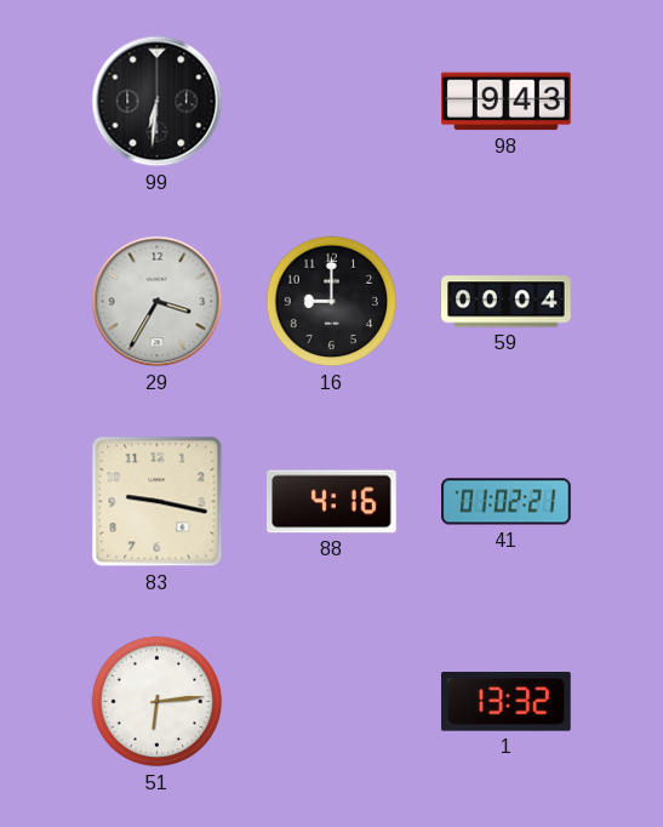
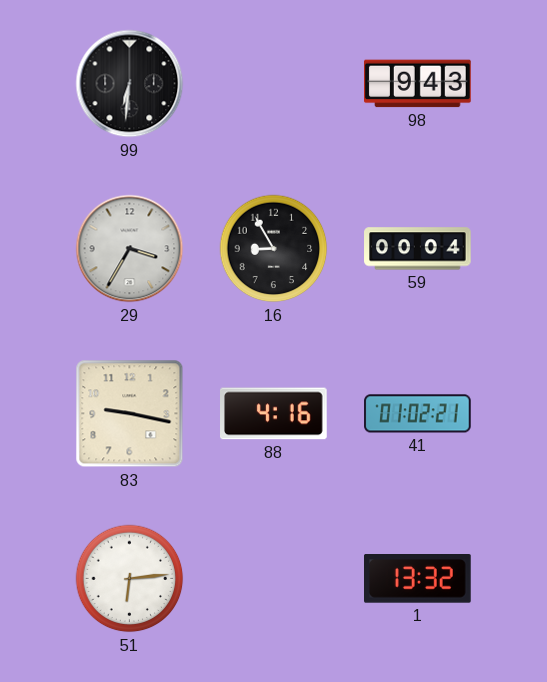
16: 9:00 -> 8:55 (274, 249)
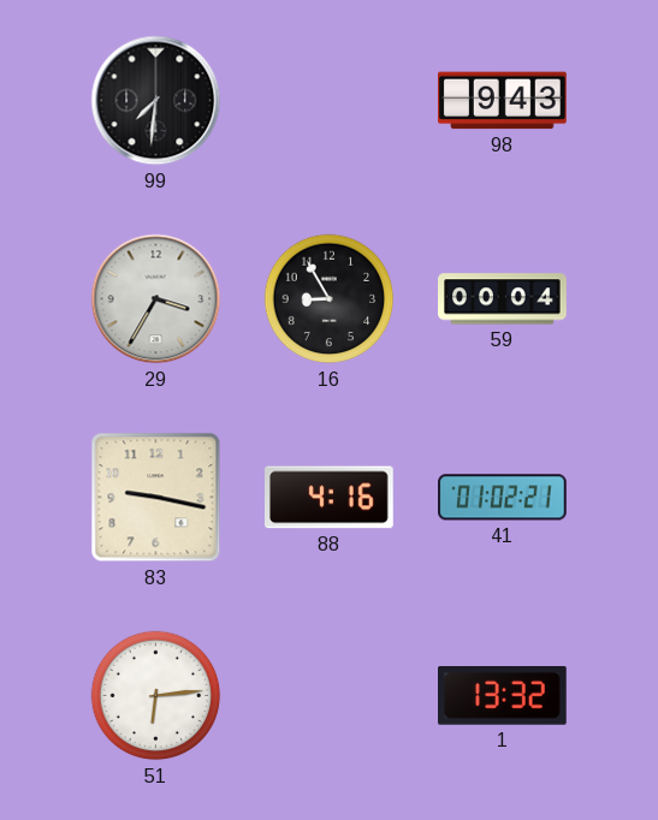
99: 6:31 -> 7:31 (156, 101)
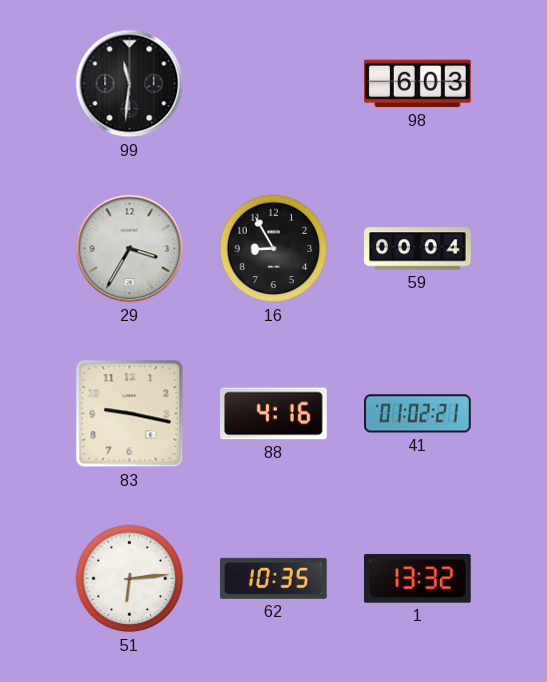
99: 7:31 -> 11:31 (130, 84)
98: 9:43 -> 6:03 (418, 84)
62: none -> 10:35 (274, 578)
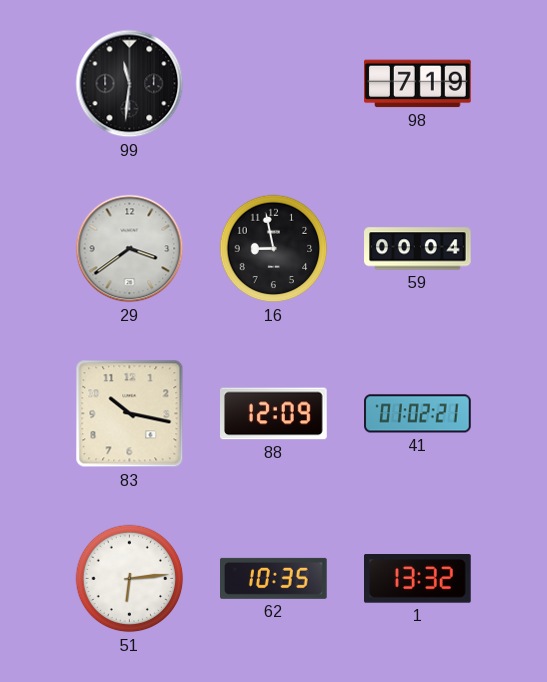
98: 6:03 -> 7:19 (418, 84)
29: 3:35 -> 3:39 (130, 249)
16: 8:55 -> 8:58 (274, 249)
83: 9:17 -> 10:17 (130, 414)
88: 4:16 -> 12:09 (274, 414)
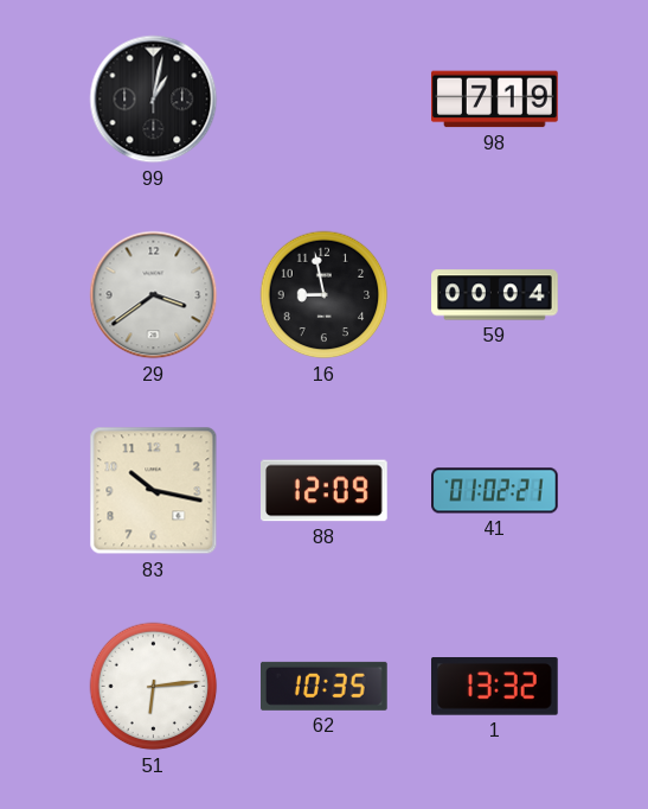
99: 11:31 -> 1:02 (154, 100)
